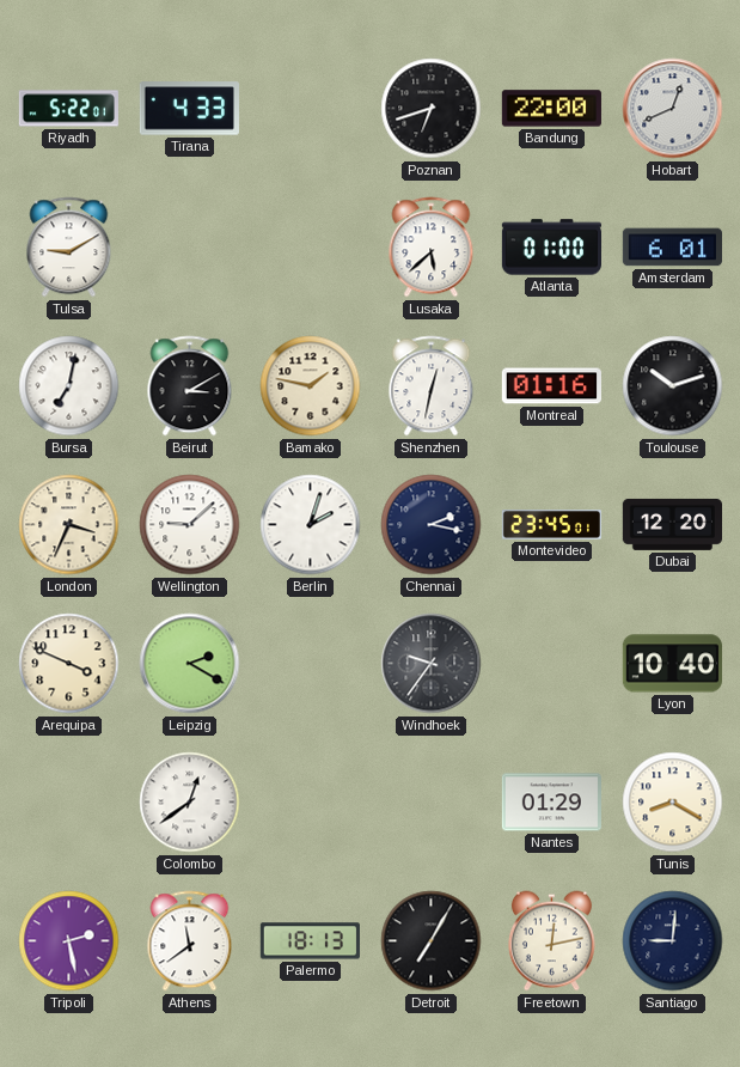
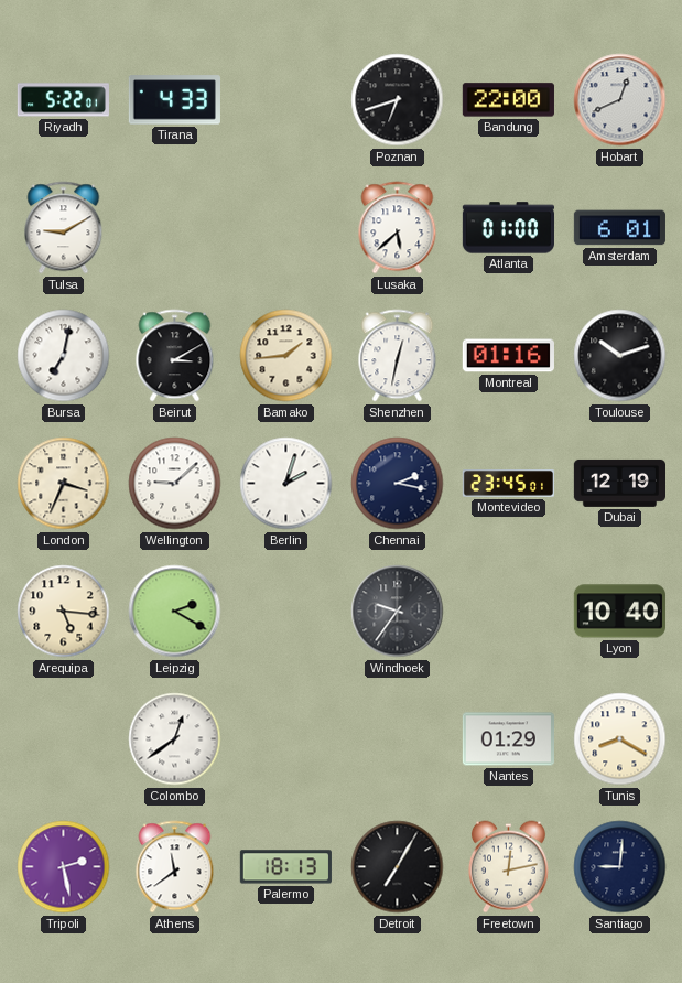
Bamako: 1:47 -> 1:44 (286, 356)
Dubai: 12:20 -> 12:19 (619, 483)
Arequipa: 3:49 -> 5:16 (64, 612)
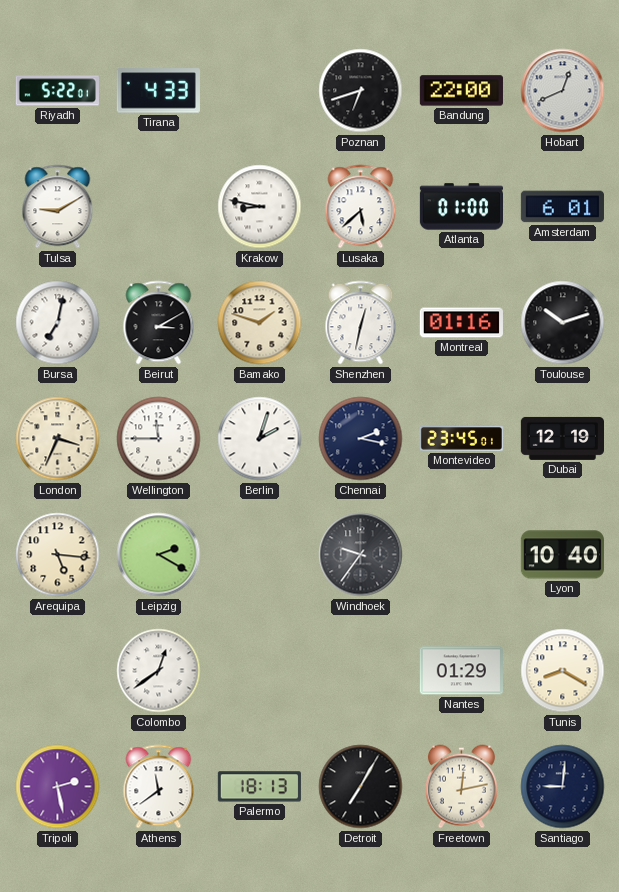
Krakow: none -> 8:47 (260, 207)
Bamako: 1:44 -> 1:48 (260, 323)
Wellington: 9:08 -> 11:45 (159, 439)
